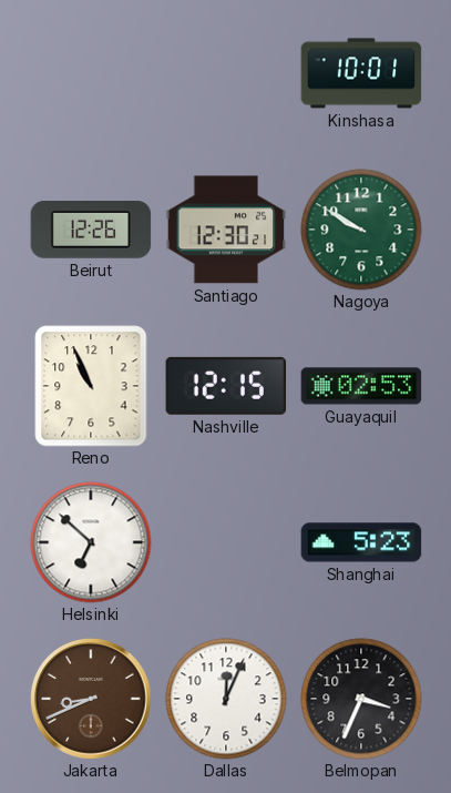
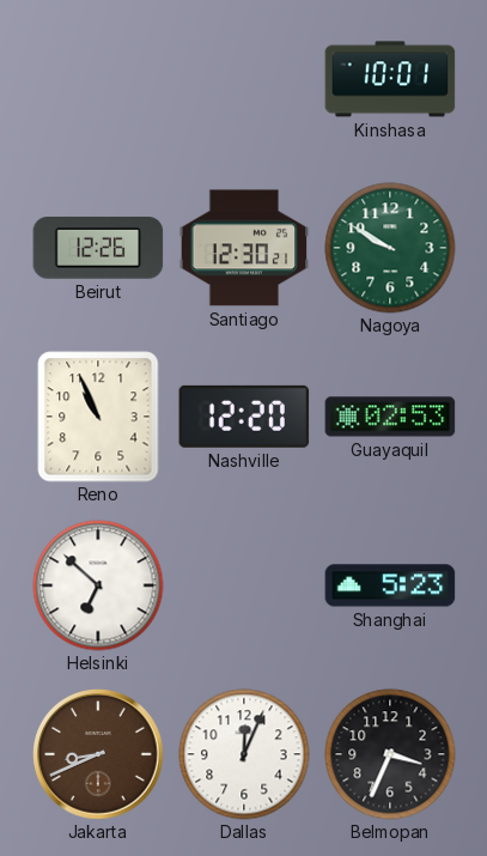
Nashville: 12:15 -> 12:20 (244, 417)
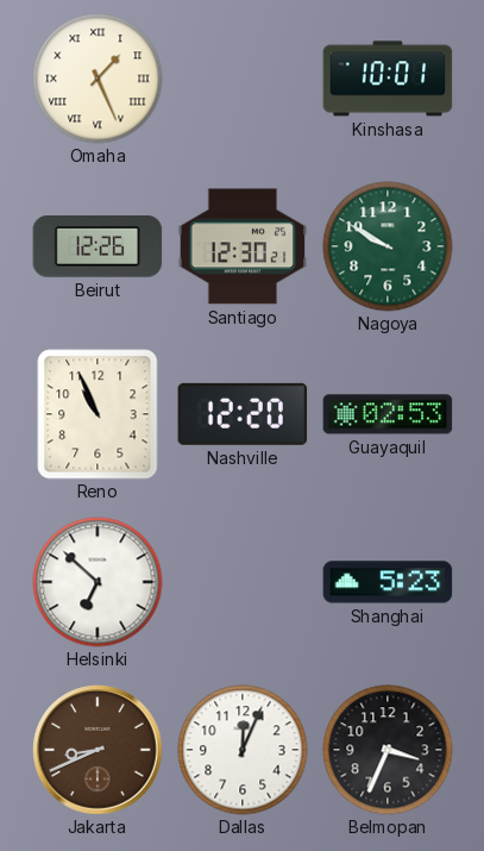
Omaha: none -> 1:26 (98, 79)
